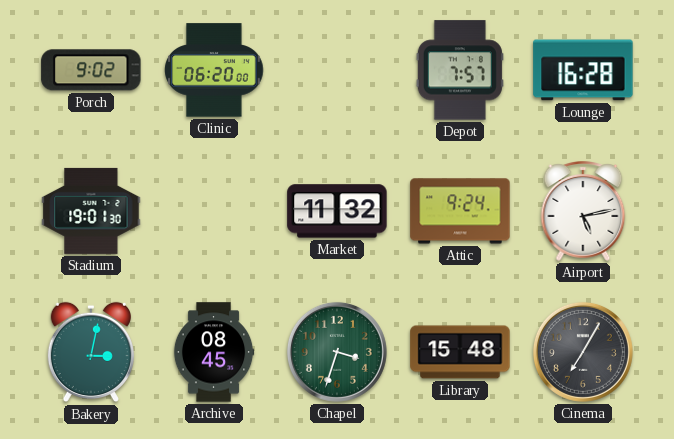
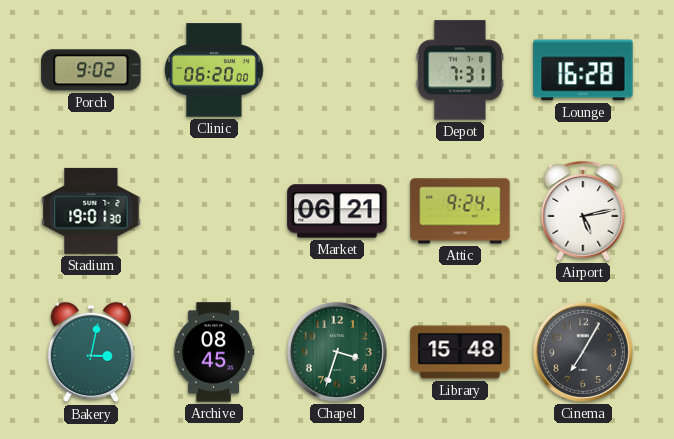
Depot: 7:57 -> 7:31 (460, 70)
Market: 11:32 -> 06:21 (337, 211)
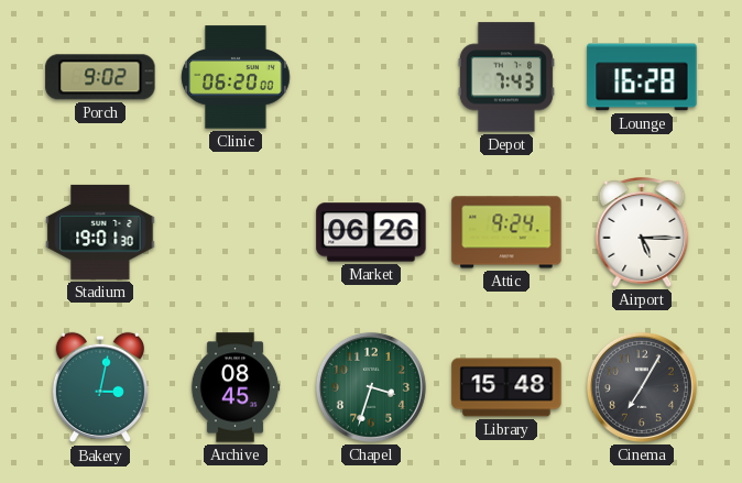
Depot: 7:31 -> 7:43 (506, 77)
Market: 06:21 -> 06:26 (371, 232)
Airport: 5:13 -> 5:15 (642, 233)
